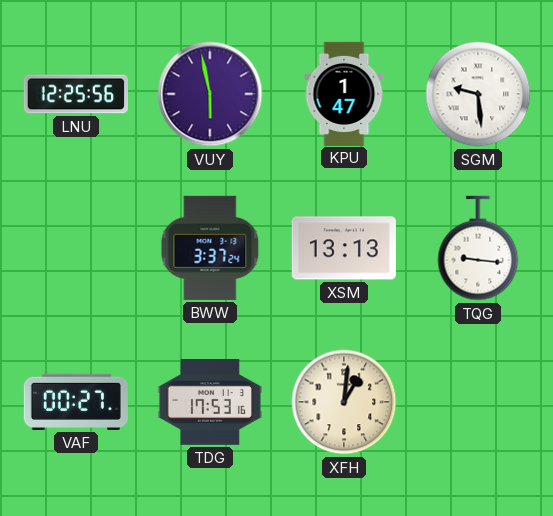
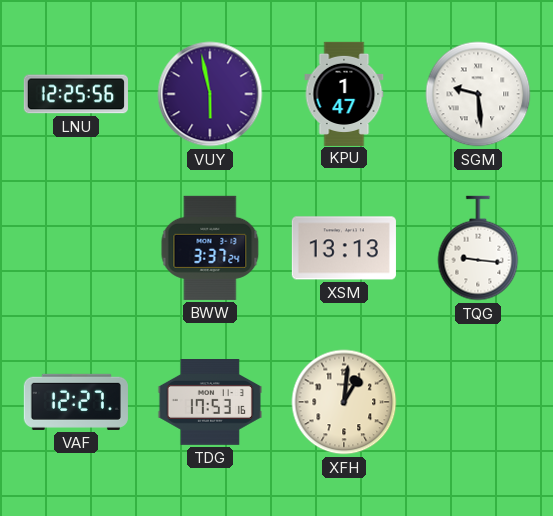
VAF: 00:27 -> 12:27 (76, 402)
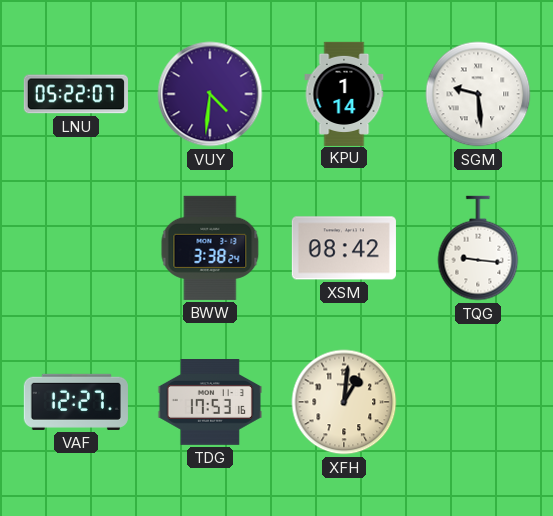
LNU: 12:25 -> 05:22 (76, 94)
VUY: 5:58 -> 4:31 (210, 94)
KPU: 1:47 -> 1:14 (344, 93)
BWW: 3:37 -> 3:38 (210, 248)
XSM: 13:13 -> 08:42 (344, 248)
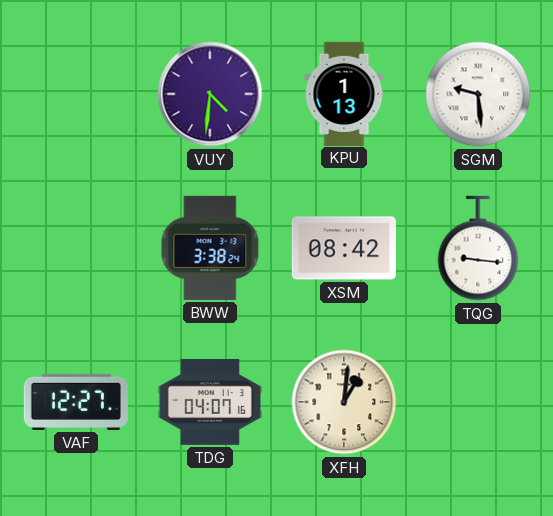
LNU: 05:22 -> none (76, 94)
KPU: 1:14 -> 1:13 (344, 93)
TDG: 17:53 -> 04:07 (210, 403)
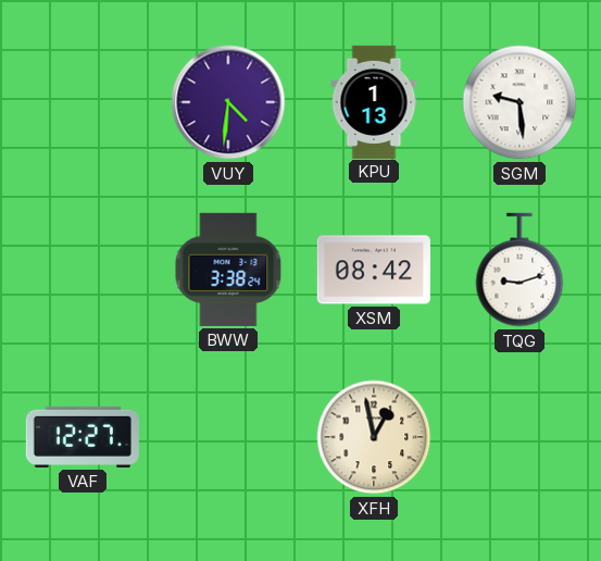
TQG: 9:16 -> 9:12 (519, 270)
TDG: 04:07 -> none (210, 403)
XFH: 1:01 -> 12:58 (374, 437)
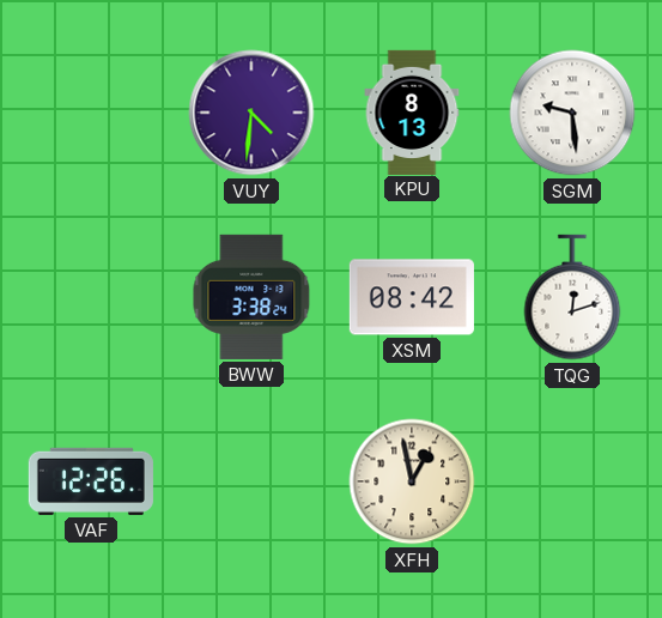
KPU: 1:13 -> 8:13 (412, 111)
TQG: 9:12 -> 12:12 (572, 297)
VAF: 12:27 -> 12:26 (91, 481)
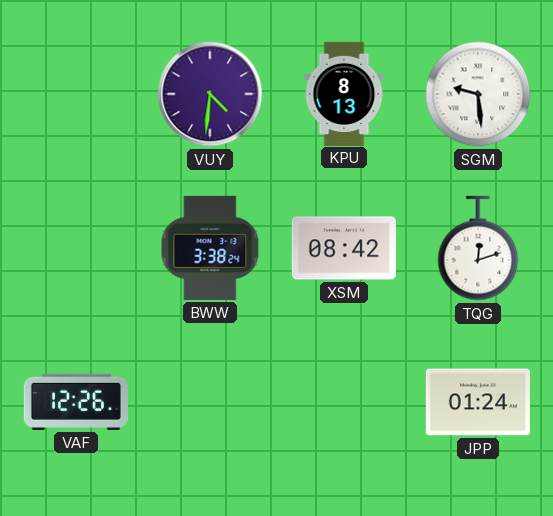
XFH: 12:58 -> none (412, 481)
JPP: none -> 01:24 (478, 402)
